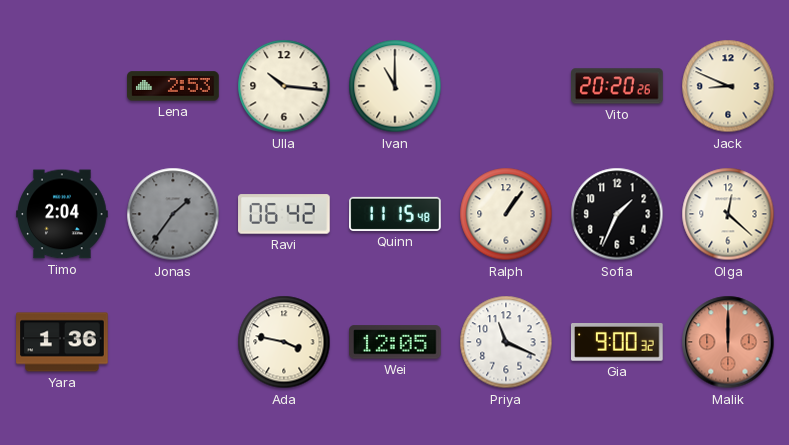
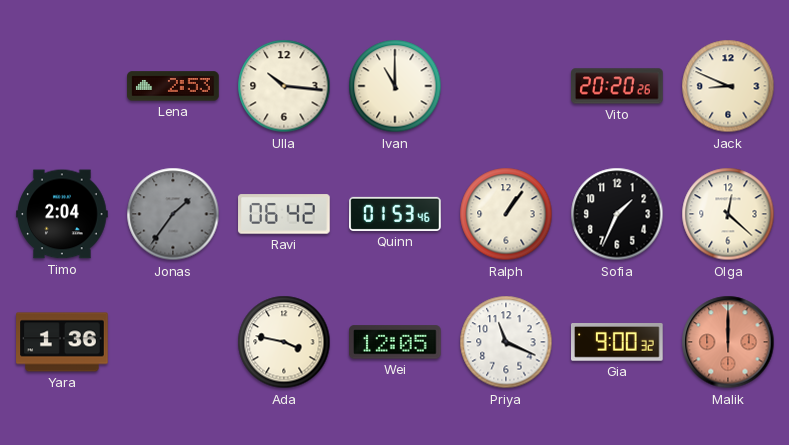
Quinn: 11:15 -> 01:53 (395, 214)
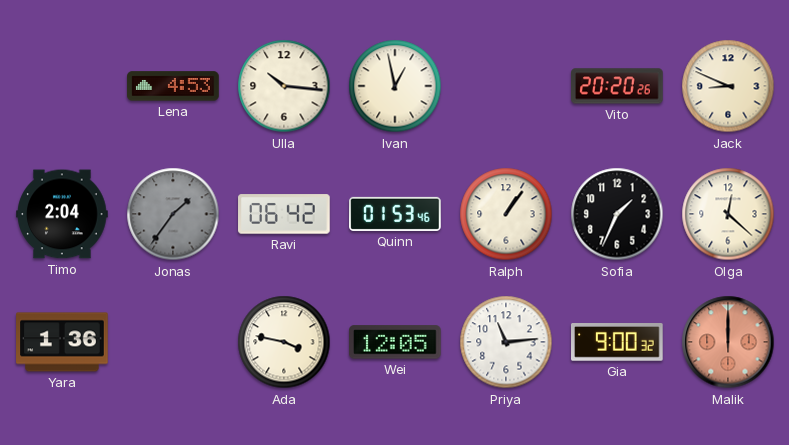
Lena: 2:53 -> 4:53 (173, 86)
Ivan: 11:00 -> 12:58 (395, 86)
Priya: 11:19 -> 11:14 (506, 342)
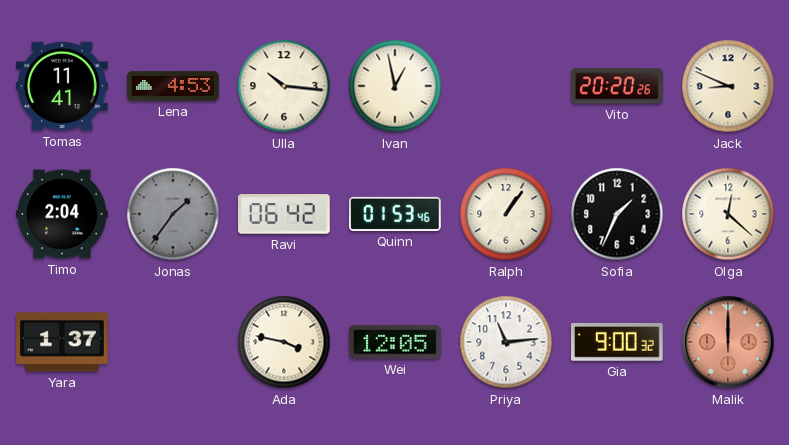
Tomas: none -> 11:41 (62, 86)
Yara: 1:36 -> 1:37 (62, 342)
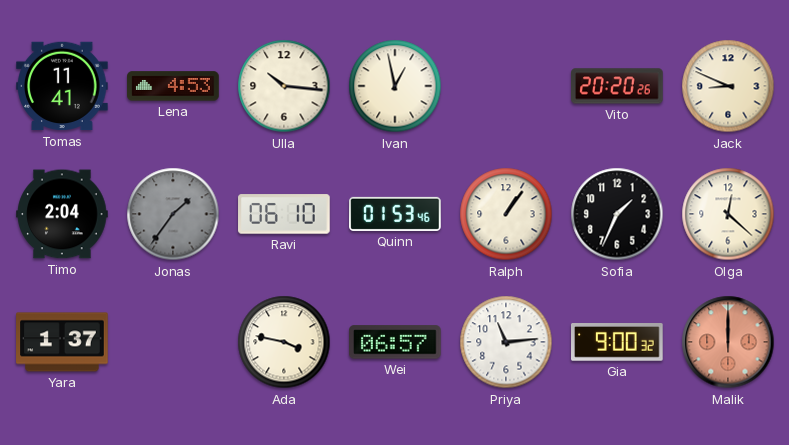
Ravi: 06:42 -> 06:10 (284, 214)
Wei: 12:05 -> 06:57 (395, 342)
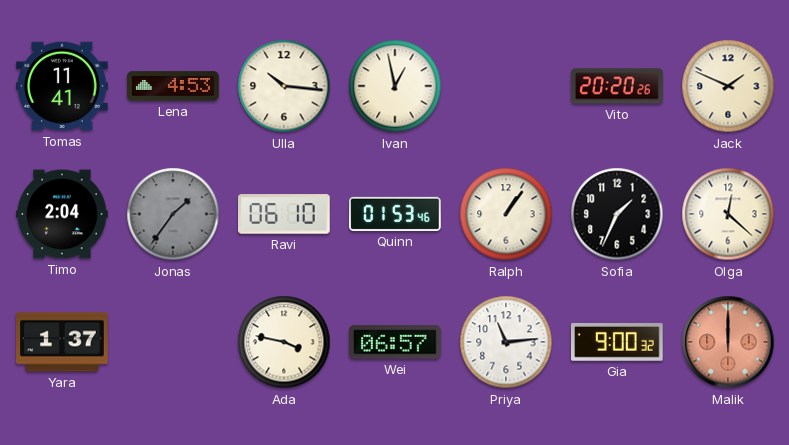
Jack: 8:49 -> 1:49 (728, 86)
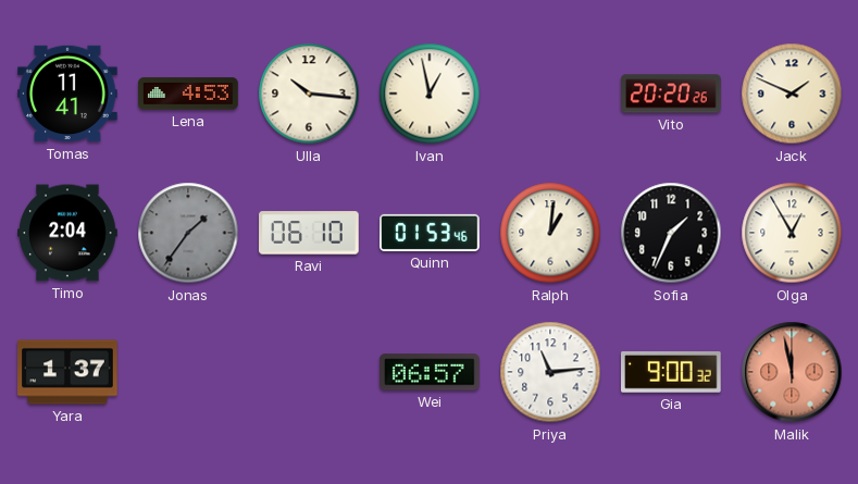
Ralph: 1:06 -> 1:01 (550, 233)
Olga: 12:22 -> 12:55 (792, 233)
Ada: 3:47 -> none (284, 342)
Malik: 12:00 -> 11:58 (792, 372)
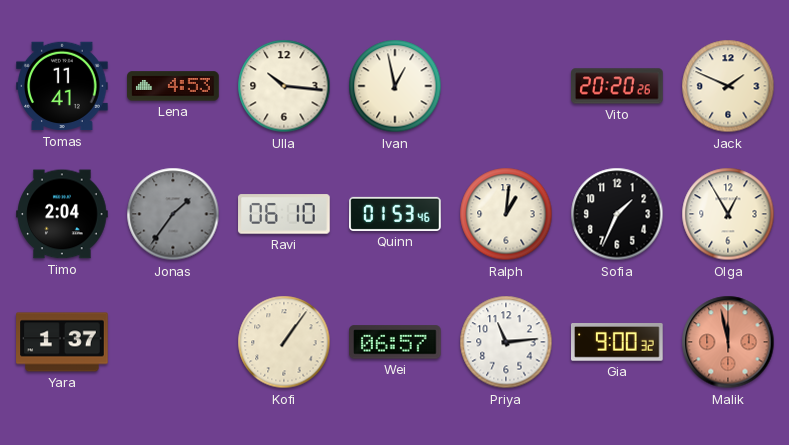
Kofi: none -> 1:06 (284, 342)
